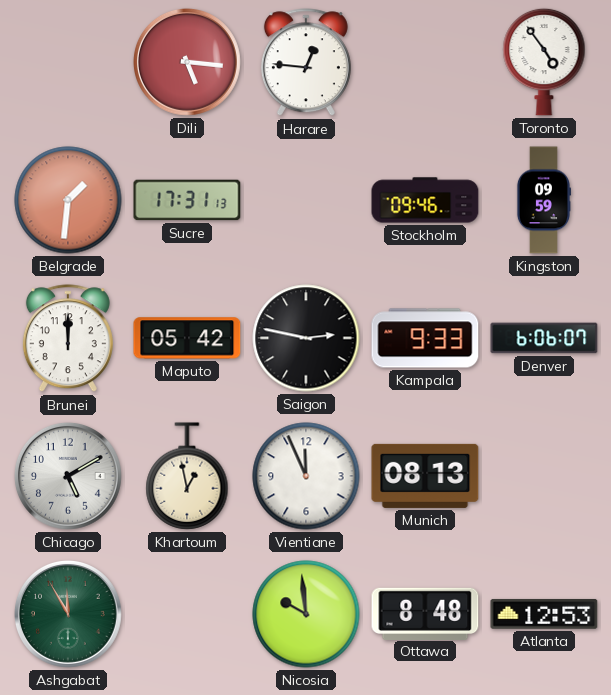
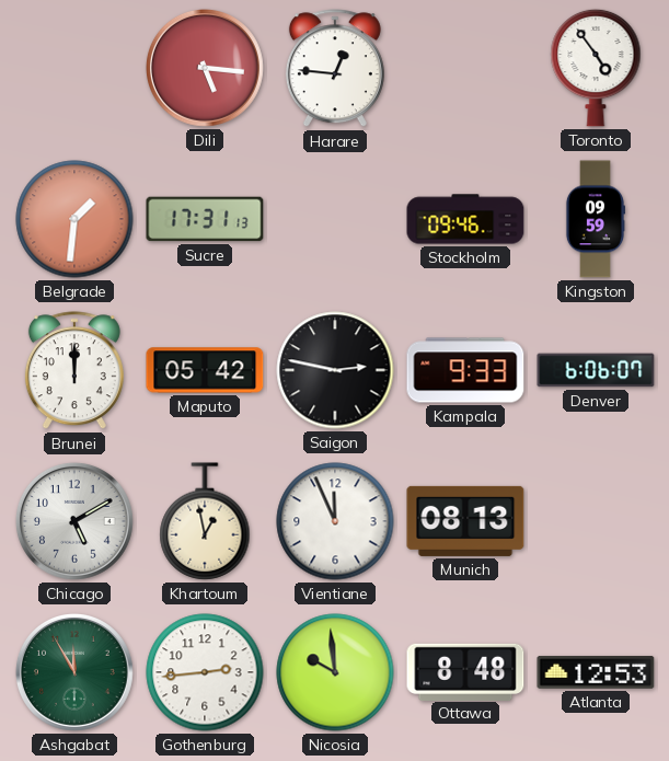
Gothenburg: none -> 2:44 (205, 672)
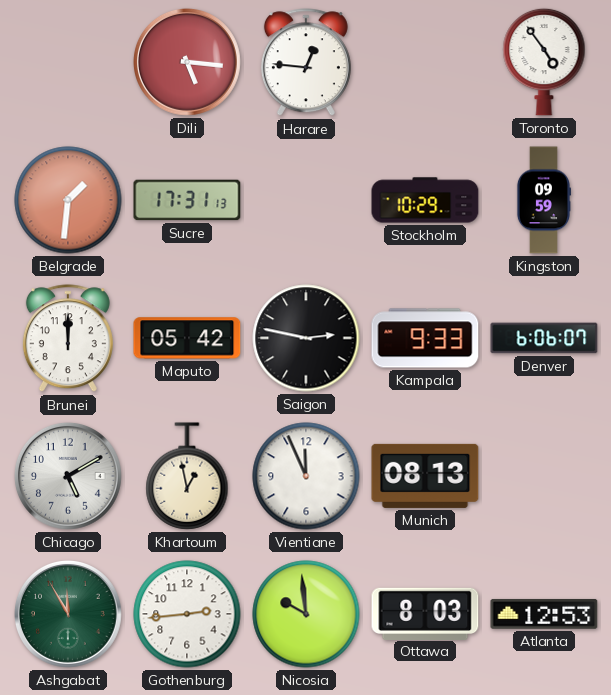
Stockholm: 09:46 -> 10:29 (425, 200)
Ottawa: 8:48 -> 8:03 (425, 613)
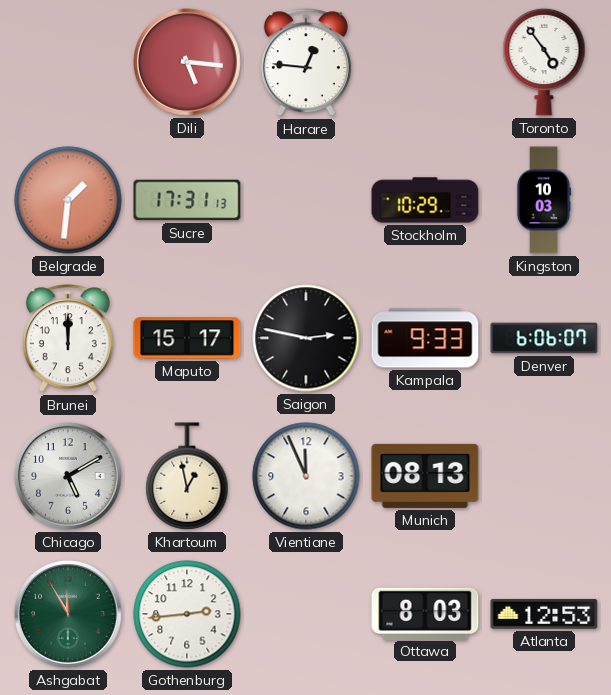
Kingston: 09:59 -> 10:03 (543, 200)
Maputo: 05:42 -> 15:17 (187, 338)
Nicosia: 9:59 -> none (306, 614)
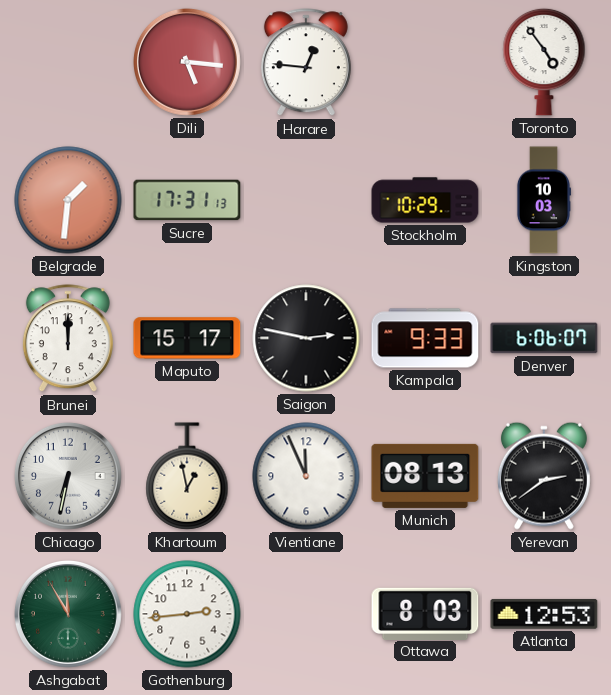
Chicago: 5:10 -> 6:32 (68, 476)
Yerevan: none -> 2:39 (544, 476)
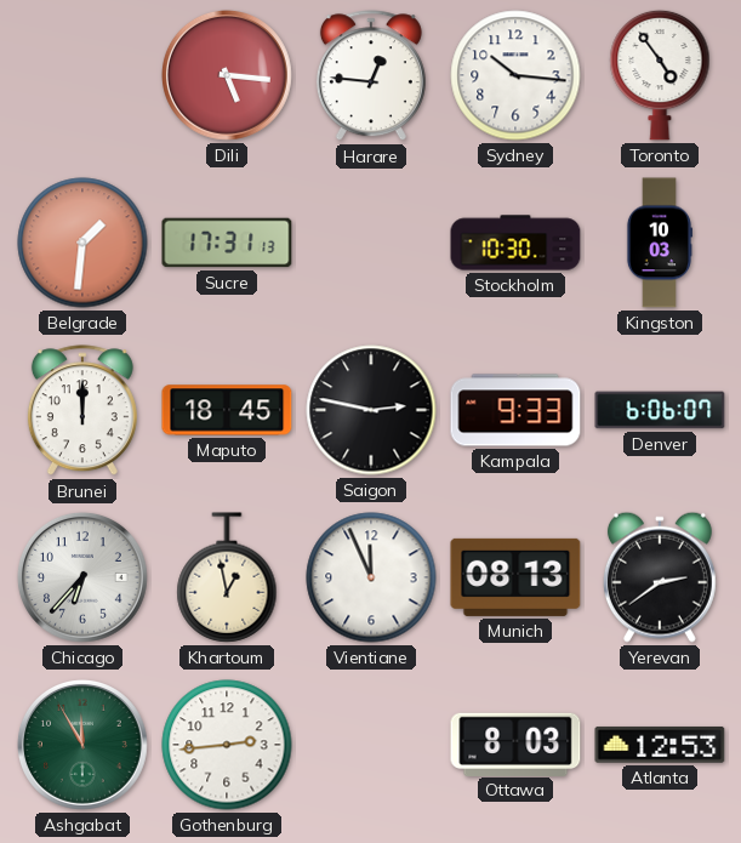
Sydney: none -> 10:16 (515, 75)
Stockholm: 10:29 -> 10:30 (515, 243)
Maputo: 15:17 -> 18:45 (227, 410)
Chicago: 6:32 -> 6:37 (82, 577)
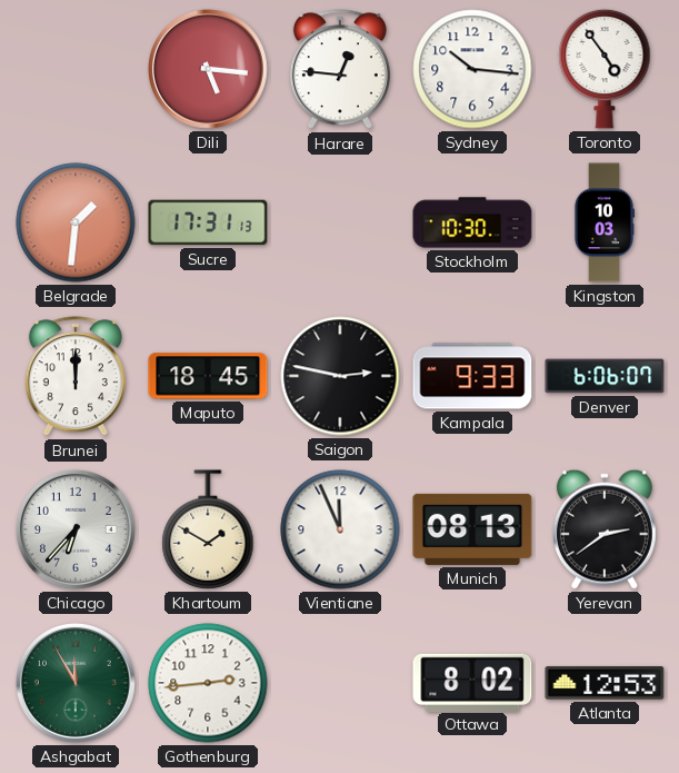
Khartoum: 12:58 -> 1:50 (208, 529)
Ottawa: 8:03 -> 8:02 (472, 682)
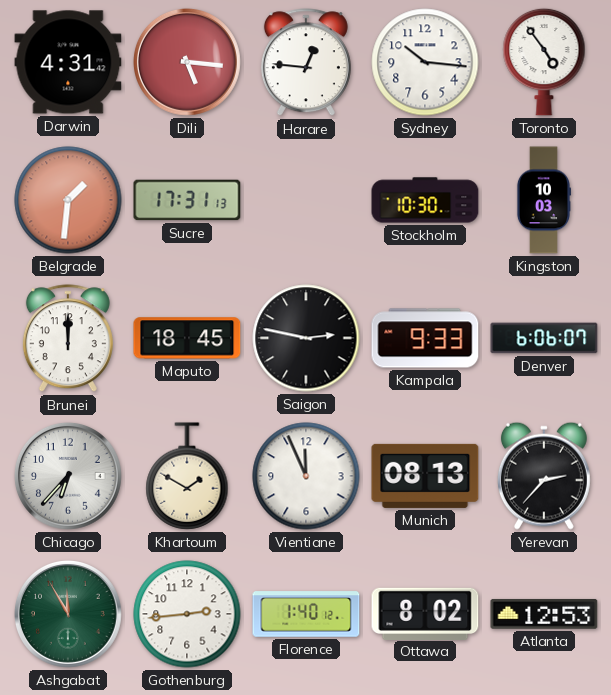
Darwin: none -> 4:31 (68, 62)
Yerevan: 2:39 -> 2:37 (544, 476)
Florence: none -> 1:40 (306, 614)
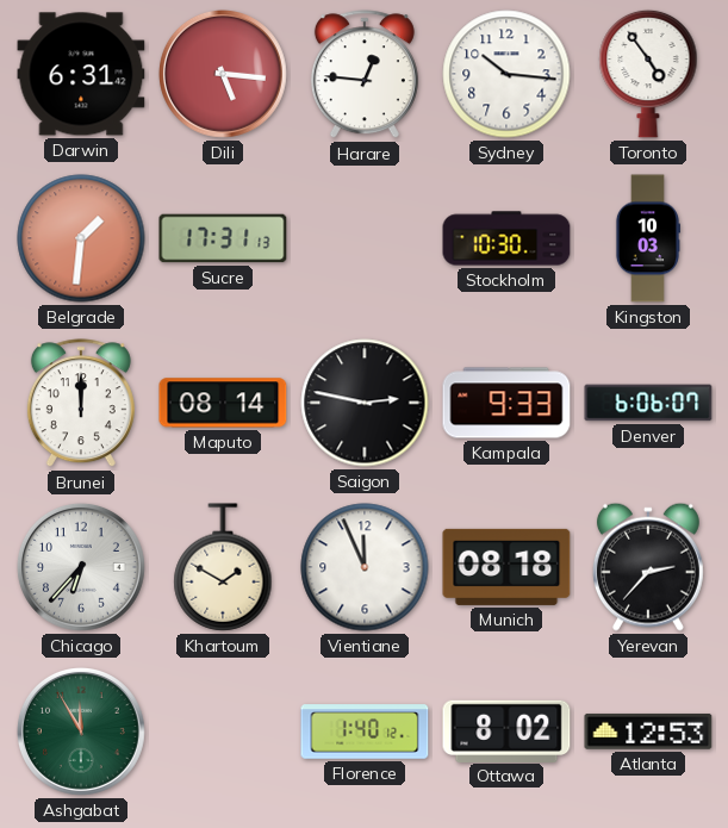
Darwin: 4:31 -> 6:31 (81, 74)
Maputo: 18:45 -> 08:14 (223, 403)
Munich: 08:13 -> 08:18 (506, 567)
Gothenburg: 2:44 -> none (187, 614)
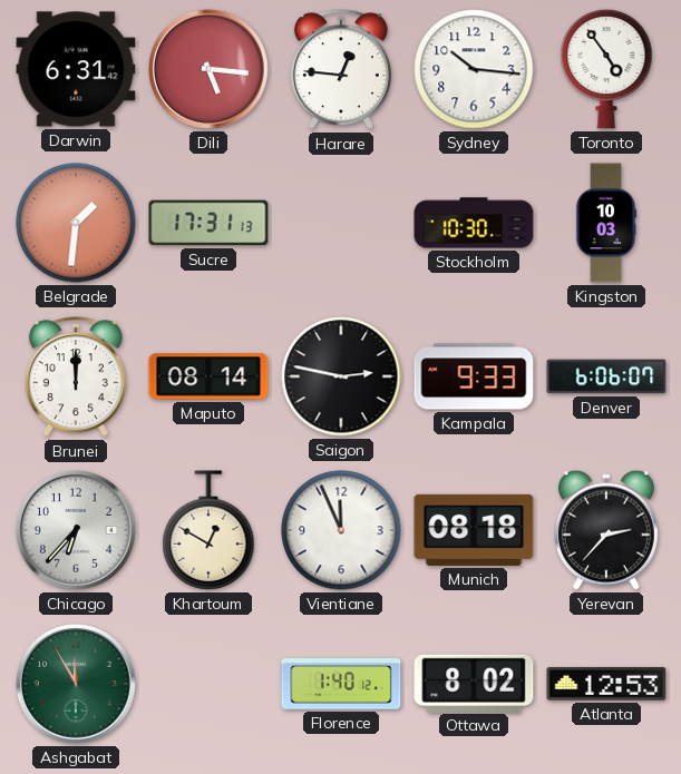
Khartoum: 1:50 -> 12:50 (208, 530)
